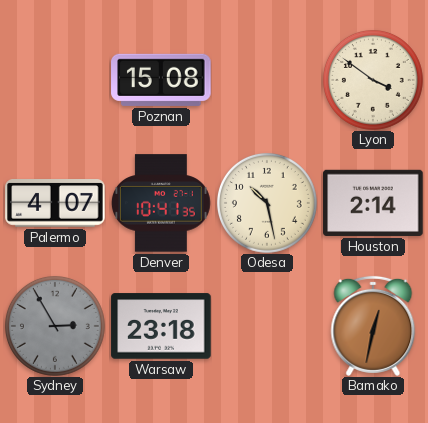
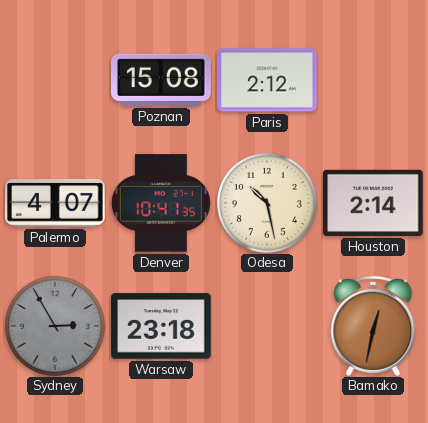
Paris: none -> 2:12 (267, 80)
Lyon: 3:51 -> none (373, 80)
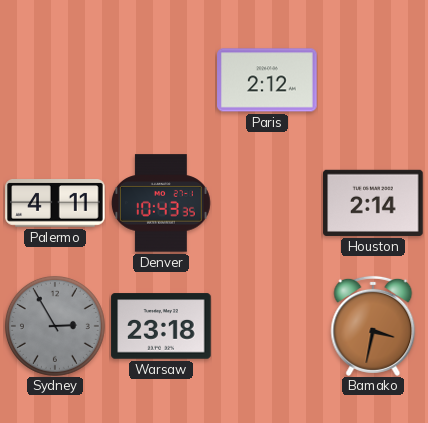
Poznan: 15:08 -> none (161, 80)
Palermo: 4:07 -> 4:11 (55, 203)
Denver: 10:41 -> 10:43 (161, 203)
Odesa: 10:28 -> none (267, 203)
Bamako: 12:32 -> 3:32 (373, 326)
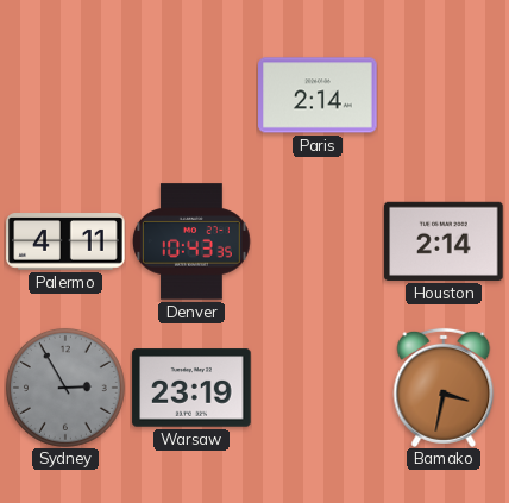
Paris: 2:12 -> 2:14 (318, 95)
Warsaw: 23:18 -> 23:19 (191, 388)
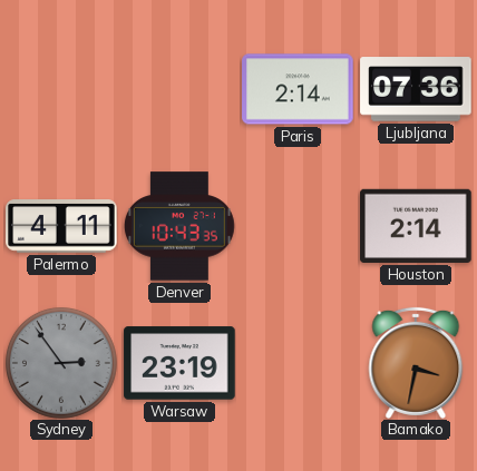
Ljubljana: none -> 07:36 (416, 89)
Sydney: 2:55 -> 2:54 (61, 363)
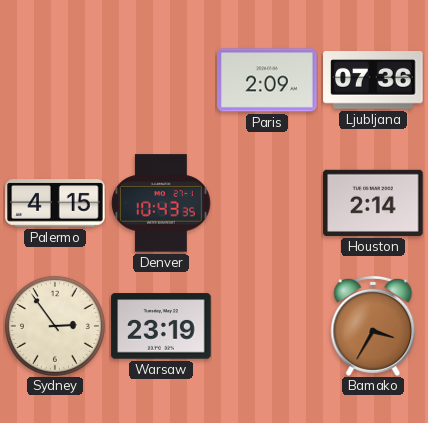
Paris: 2:14 -> 2:09 (267, 80)
Palermo: 4:11 -> 4:15 (55, 203)
Sydney dial: grey -> cream (55, 326)
Bamako: 3:32 -> 3:35 (373, 326)
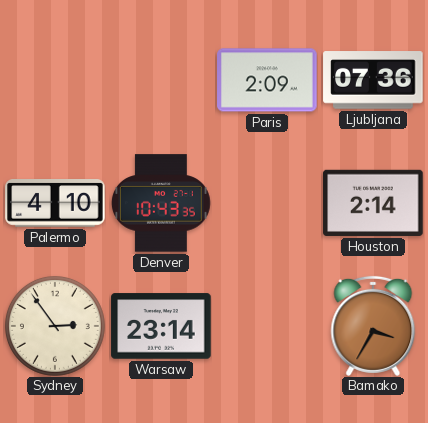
Palermo: 4:15 -> 4:10 (55, 203)
Warsaw: 23:19 -> 23:14 (161, 326)
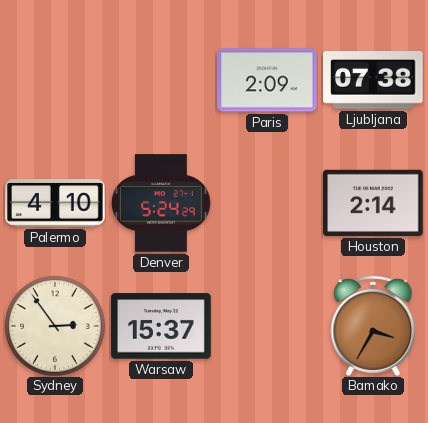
Ljubljana: 07:36 -> 07:38 (373, 80)
Denver: 10:43 -> 5:24 (161, 203)
Warsaw: 23:14 -> 15:37 (161, 326)
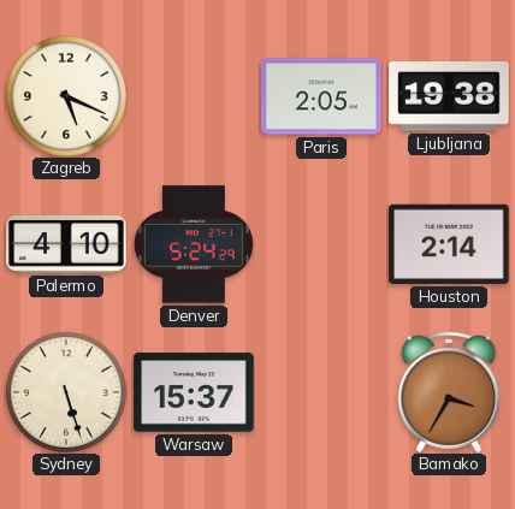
Zagreb: none -> 5:19 (66, 96)
Paris: 2:09 -> 2:05 (321, 96)
Ljubljana: 07:38 -> 19:38 (449, 96)
Sydney: 2:54 -> 5:27 (66, 392)
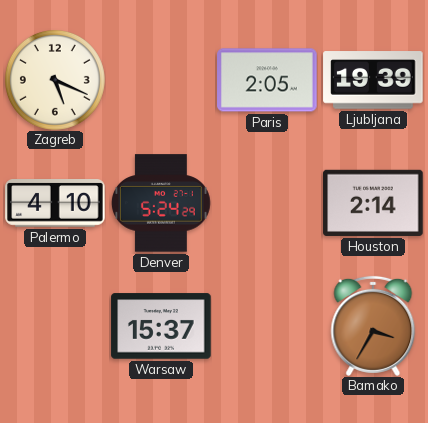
Ljubljana: 19:38 -> 19:39 (373, 80)
Sydney: 5:27 -> none (66, 392)
